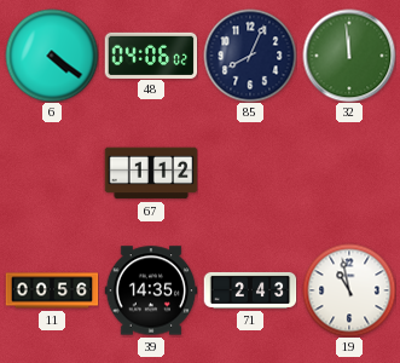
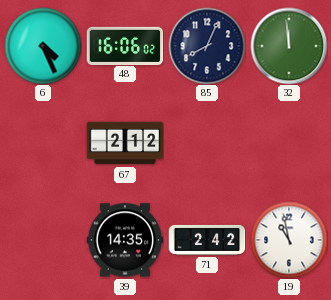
6: 4:21 -> 4:26 (43, 46)
48: 04:06 -> 16:06 (125, 45)
67: 1:12 -> 2:12 (125, 143)
11: 00:56 -> none (52, 290)
71: 2:43 -> 2:42 (207, 240)
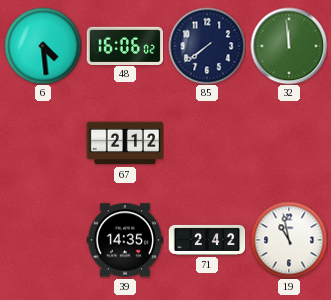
6: 4:26 -> 4:29 (43, 46)
85: 8:04 -> 7:39 (207, 46)
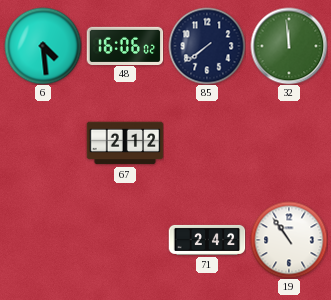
39: 14:35 -> none (125, 240)
19: 10:58 -> 10:54 (289, 240)
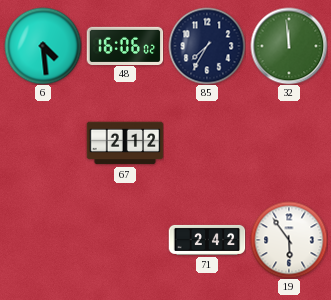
85: 7:39 -> 7:35 (207, 46)
19: 10:54 -> 5:54 (289, 240)
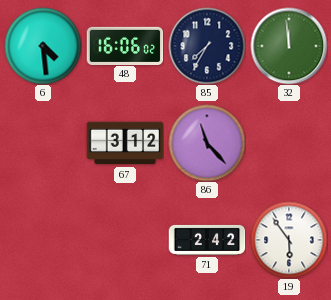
67: 2:12 -> 3:12 (125, 143)
86: none -> 11:23 (207, 143)
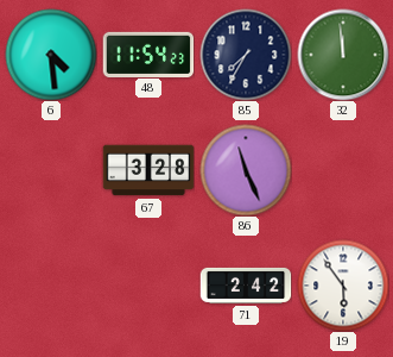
48: 16:06 -> 11:54 (148, 54)
67: 3:12 -> 3:28 (148, 170)
86: 11:23 -> 11:26 (246, 170)
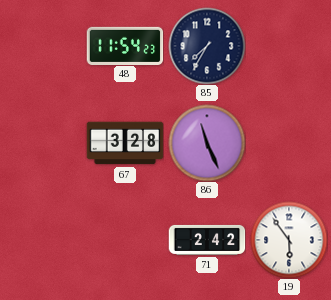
6: 4:29 -> none (51, 55)
32: 11:59 -> none (343, 55)
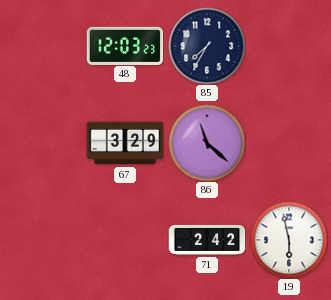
48: 11:54 -> 12:03 (125, 45)
67: 3:28 -> 3:29 (125, 143)
86: 11:26 -> 11:22 (207, 143)
19: 5:54 -> 5:58 (289, 240)
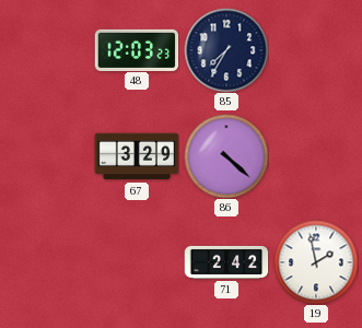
86: 11:22 -> 4:22 (226, 156)
19: 5:58 -> 1:58 (316, 262)
